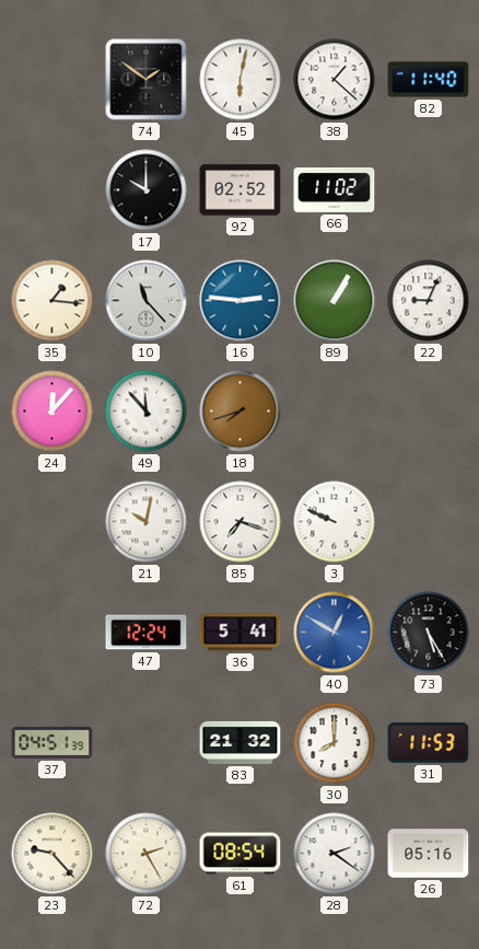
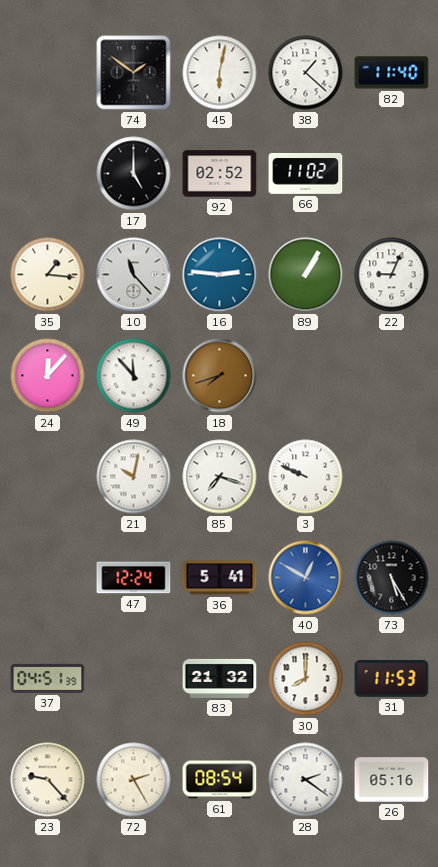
17: 10:00 -> 5:00 (134, 174)
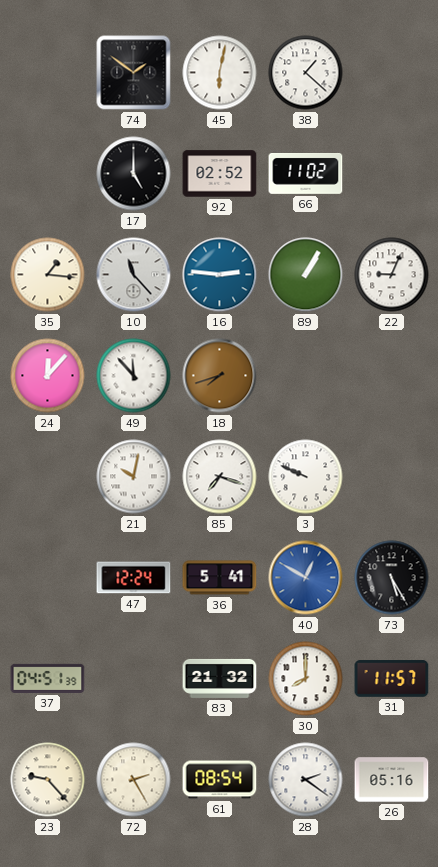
82: 11:40 -> none (392, 73)
31: 11:53 -> 11:57 (392, 679)
